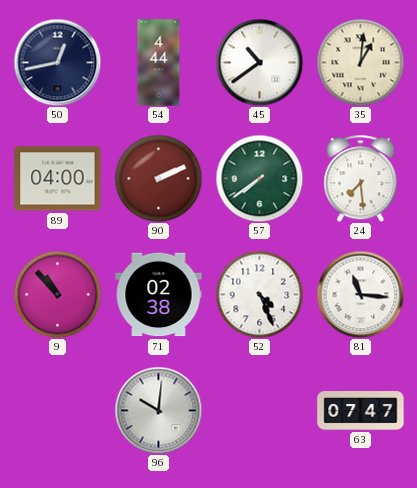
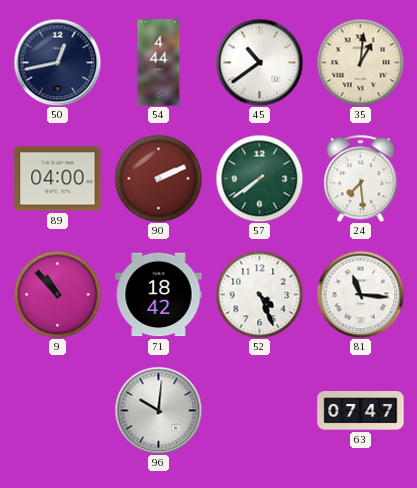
71: 02:38 -> 18:42 (159, 295)
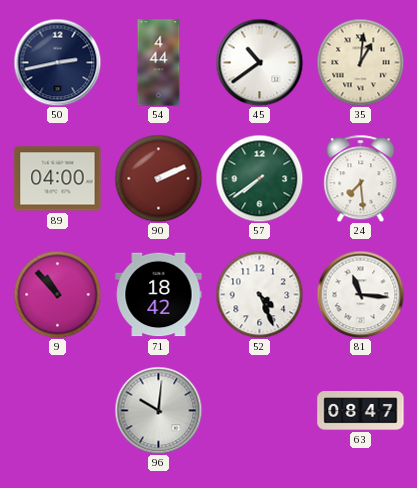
50: 12:43 -> 2:43 (57, 62)
63: 07:47 -> 08:47 (361, 411)
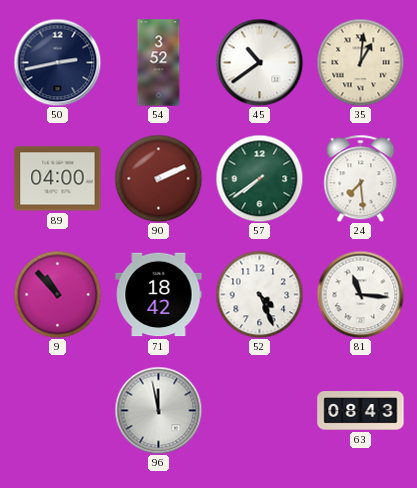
54: 4:44 -> 3:52 (159, 63)
96: 10:01 -> 11:58 (158, 410)
63: 08:47 -> 08:43 (361, 411)
